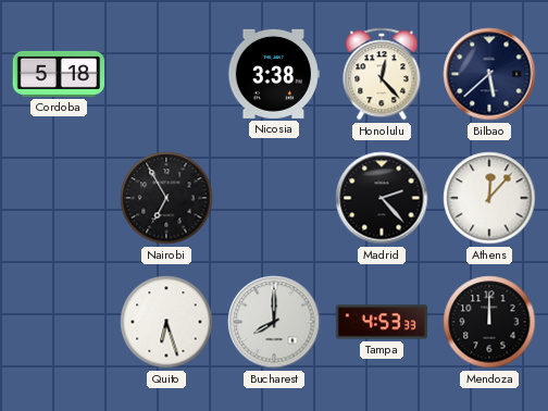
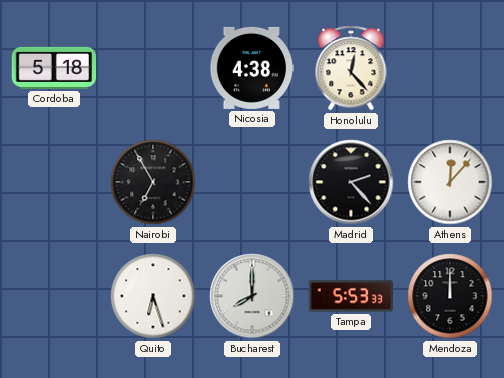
Nicosia: 3:38 -> 4:38 (252, 68)
Bilbao: 5:38 -> none (489, 74)
Tampa: 4:53 -> 5:53 (351, 296)
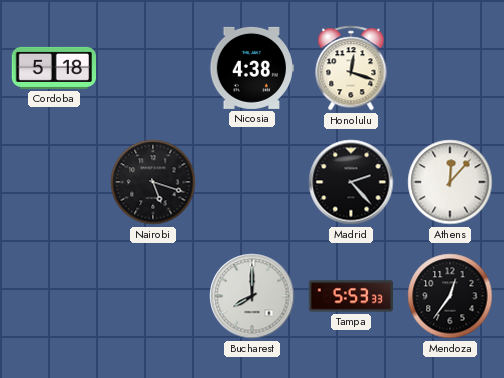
Honolulu: 12:23 -> 12:18 (351, 68)
Nairobi: 6:55 -> 5:18 (153, 182)
Quito: 6:27 -> none (153, 296)
Mendoza: 12:00 -> 12:36 (450, 296)
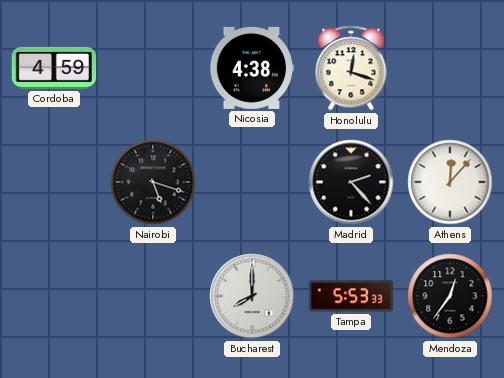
Cordoba: 5:18 -> 4:59 (54, 68)
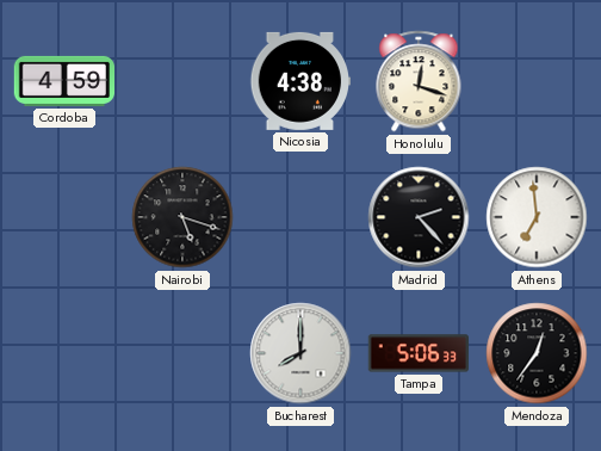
Athens: 12:07 -> 6:59 (537, 217)
Tampa: 5:53 -> 5:06 (419, 353)
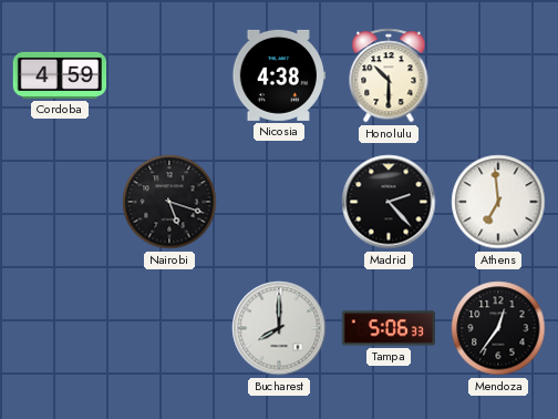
Honolulu: 12:18 -> 10:30 (389, 75)
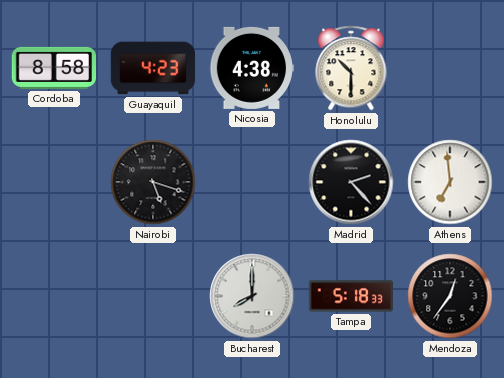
Cordoba: 4:59 -> 8:58 (54, 68)
Guayaquil: none -> 4:23 (153, 68)
Tampa: 5:06 -> 5:18 (351, 296)
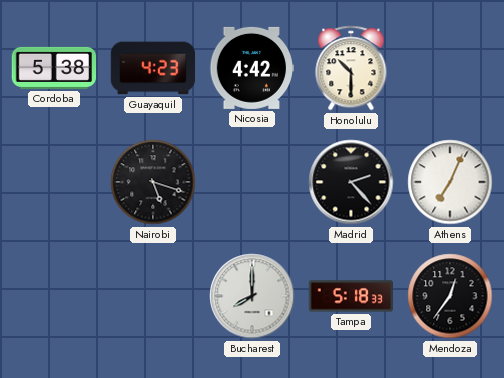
Cordoba: 8:58 -> 5:38 (54, 68)
Nicosia: 4:38 -> 4:42 (252, 68)
Athens: 6:59 -> 7:04 (450, 182)
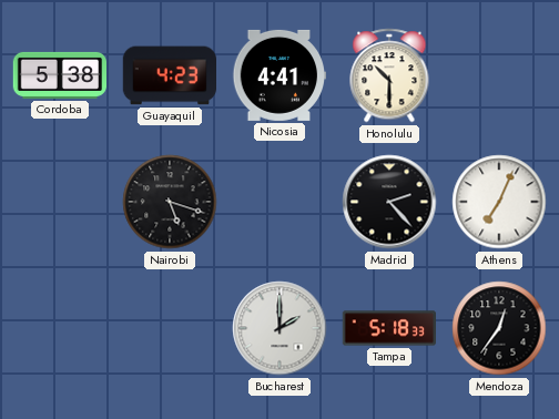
Nicosia: 4:42 -> 4:41 (279, 75)
Bucharest: 8:00 -> 2:00 (279, 328)
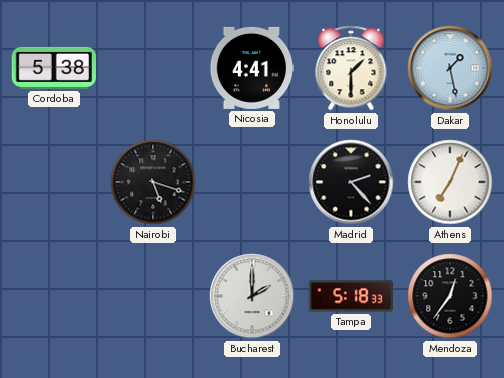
Guayaquil: 4:23 -> none (170, 75)
Honolulu: 10:30 -> 1:30 (351, 68)
Dakar: none -> 1:28 (450, 68)
